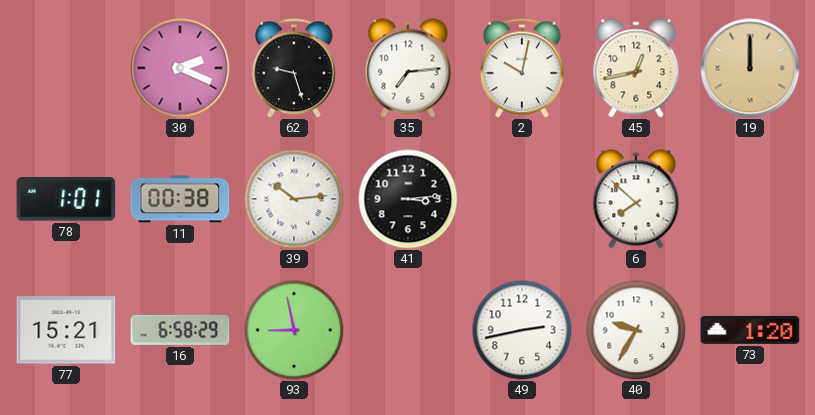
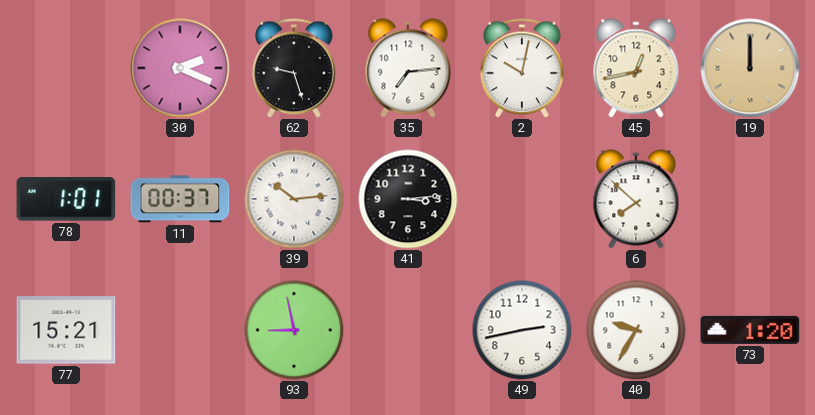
11: 00:38 -> 00:37 (180, 199)
16: 6:58 -> none (180, 330)
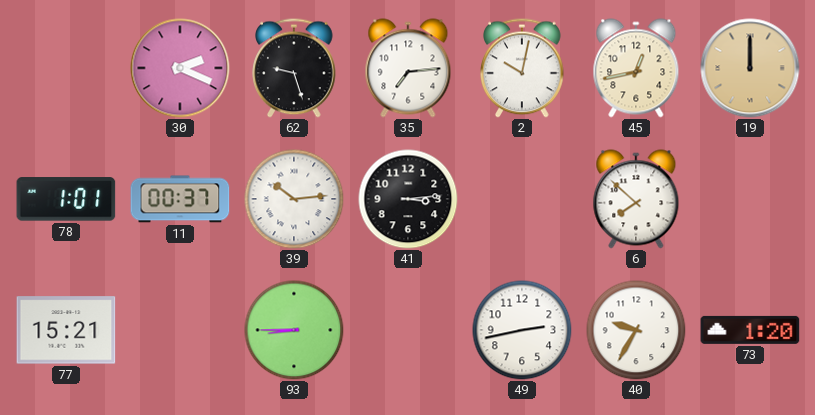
93: 8:58 -> 8:45 (294, 330)
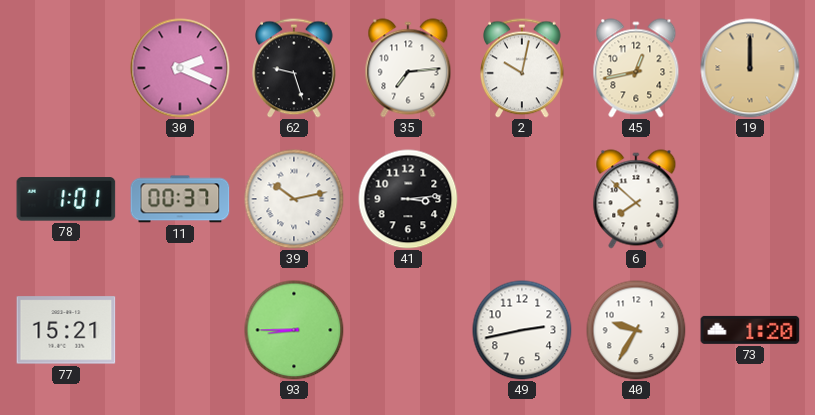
39: 10:14 -> 10:13 (294, 199)
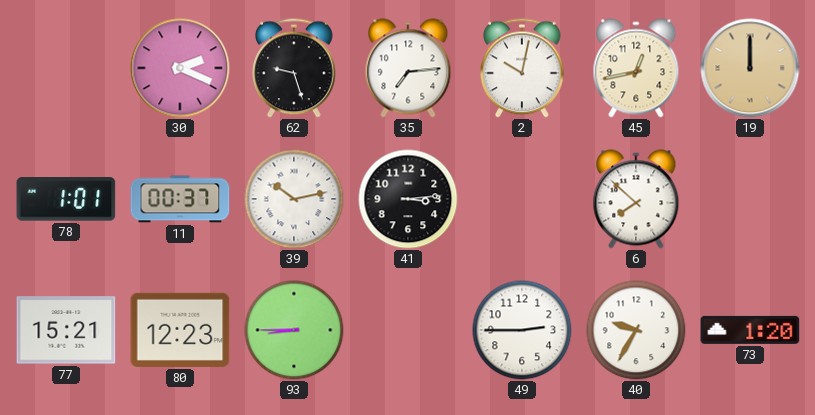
80: none -> 12:23 (180, 330)
49: 2:43 -> 2:45 (522, 330)
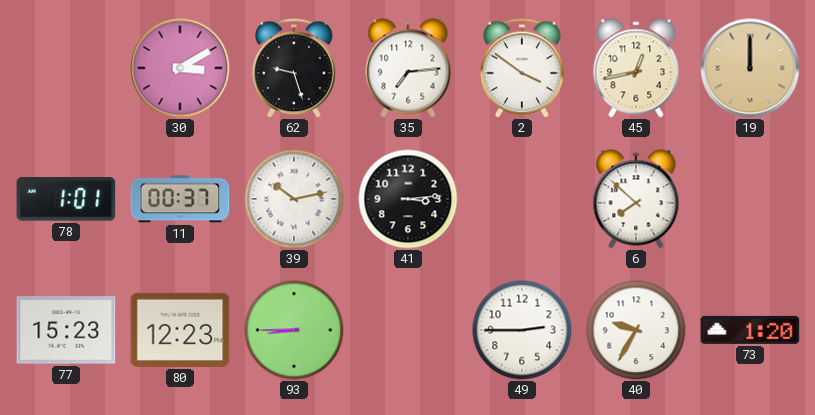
30: 2:19 -> 3:10 (180, 68)
2: 10:02 -> 3:51 (522, 68)
77: 15:21 -> 15:23 (66, 330)
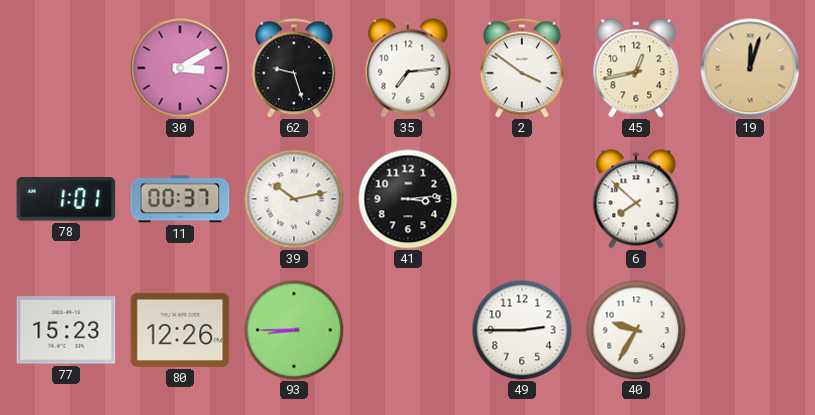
19: 12:00 -> 12:03 (750, 68)
80: 12:23 -> 12:26 (180, 330)
73: 1:20 -> none (750, 330)
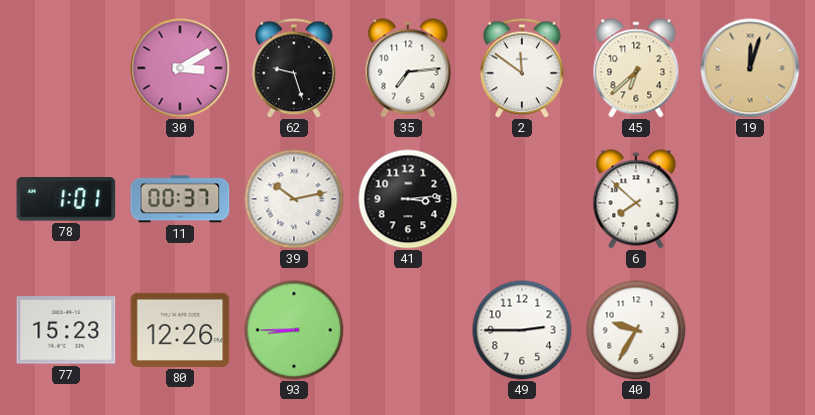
2: 3:51 -> 11:51 (522, 68)
45: 12:43 -> 6:38 (636, 68)
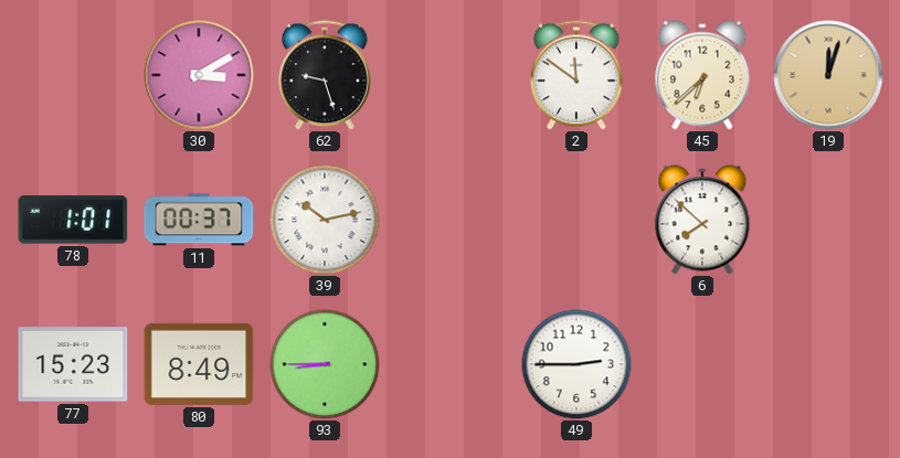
35: 7:14 -> none (408, 68)
41: 3:14 -> none (408, 199)
80: 12:26 -> 8:49 (199, 364)
40: 9:35 -> none (636, 330)
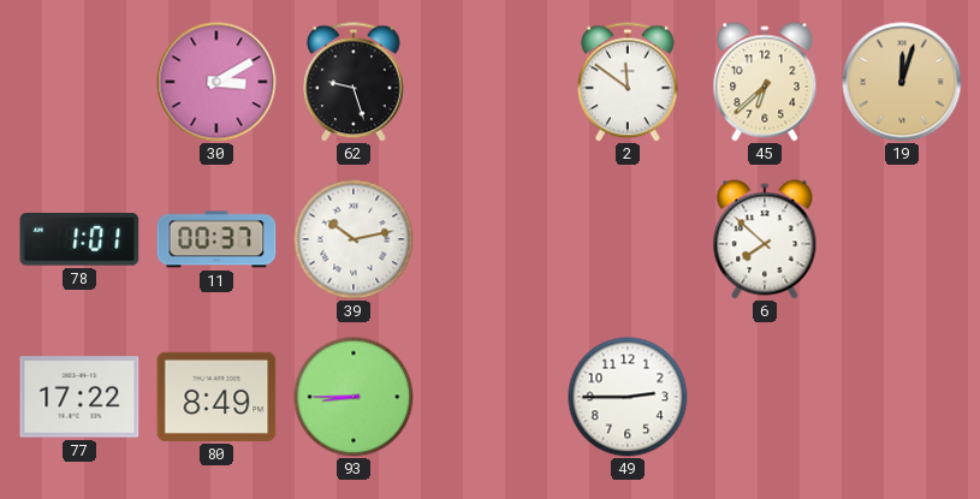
77: 15:23 -> 17:22 (79, 397)
